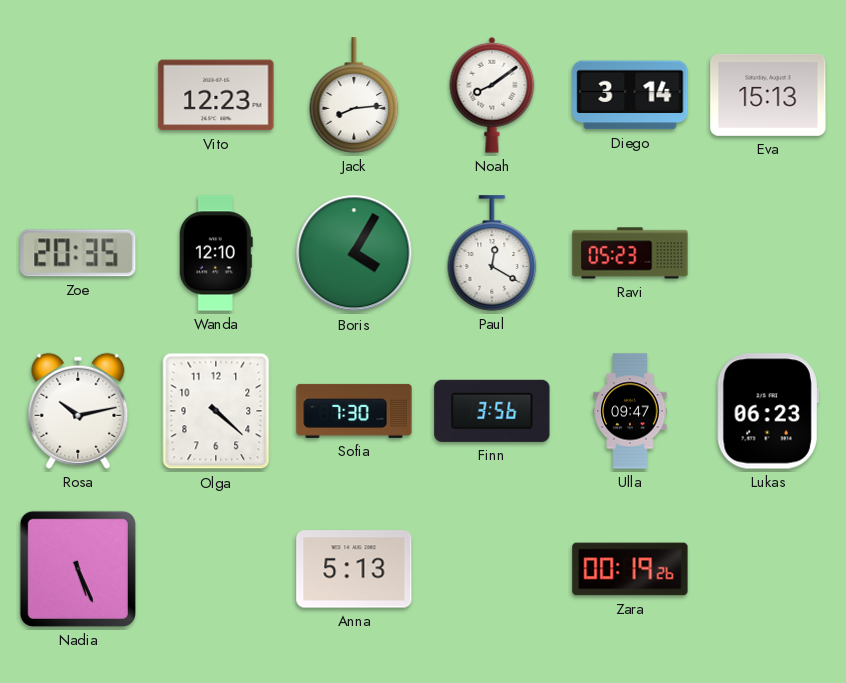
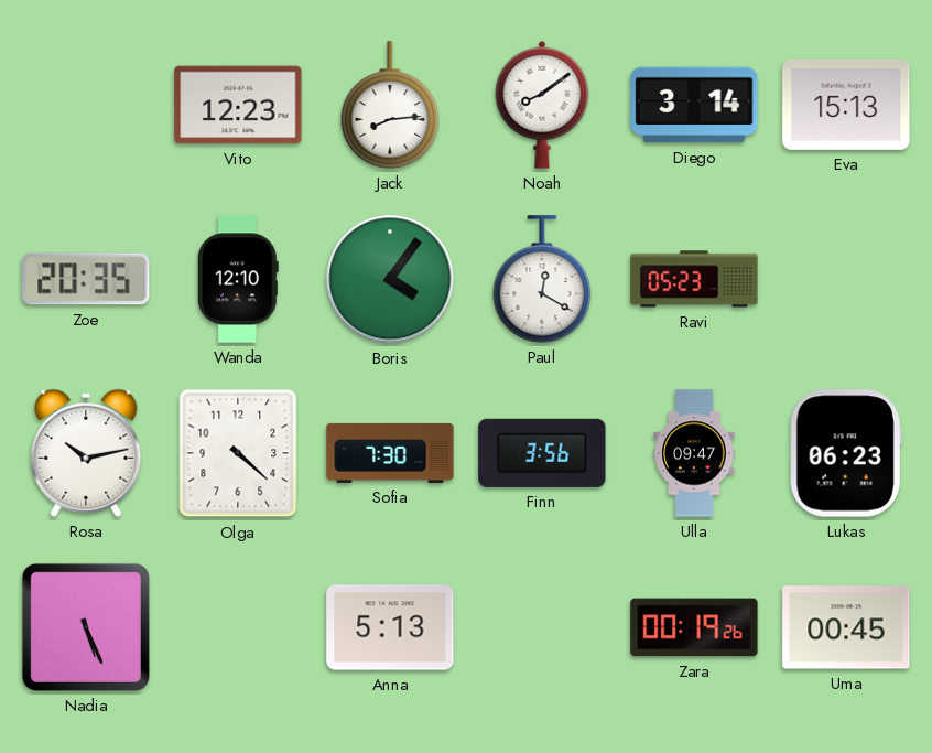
Boris: 4:05 -> 4:06 (390, 279)
Uma: none -> 00:45 (846, 627)
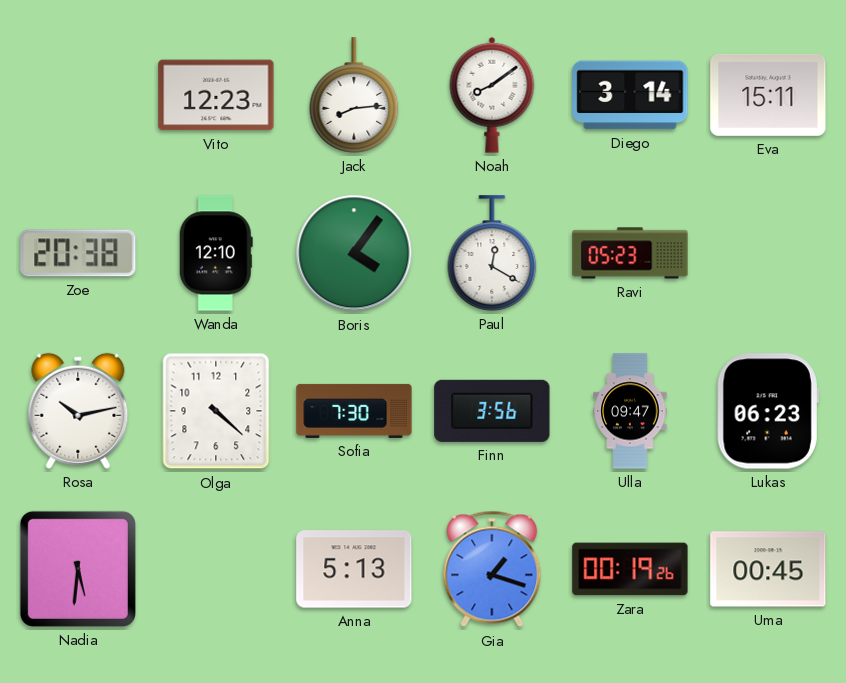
Eva: 15:13 -> 15:11 (768, 95)
Zoe: 20:35 -> 20:38 (78, 253)
Nadia: 5:26 -> 5:31 (78, 569)
Gia: none -> 1:18 (492, 569)
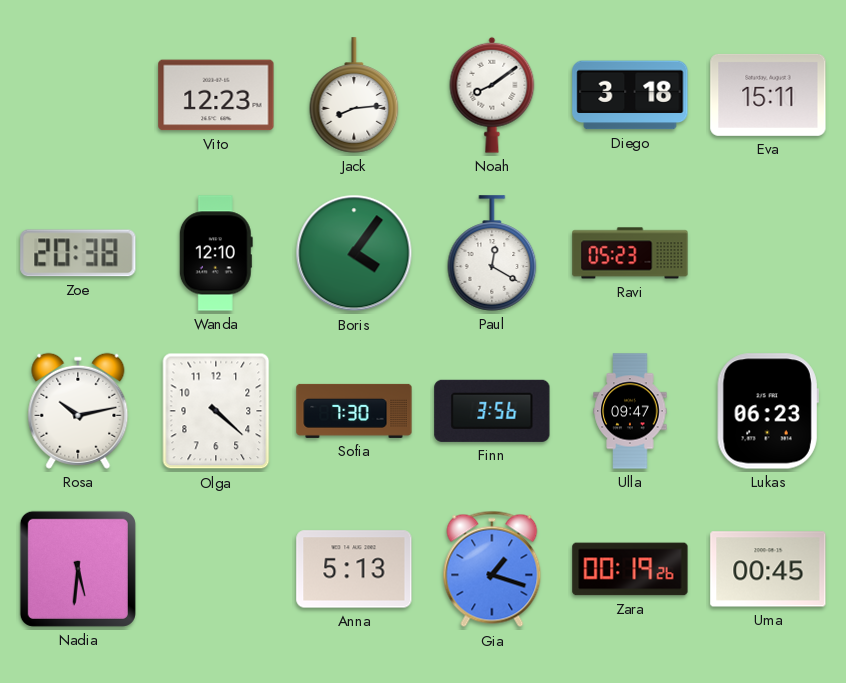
Diego: 3:14 -> 3:18 (630, 95)
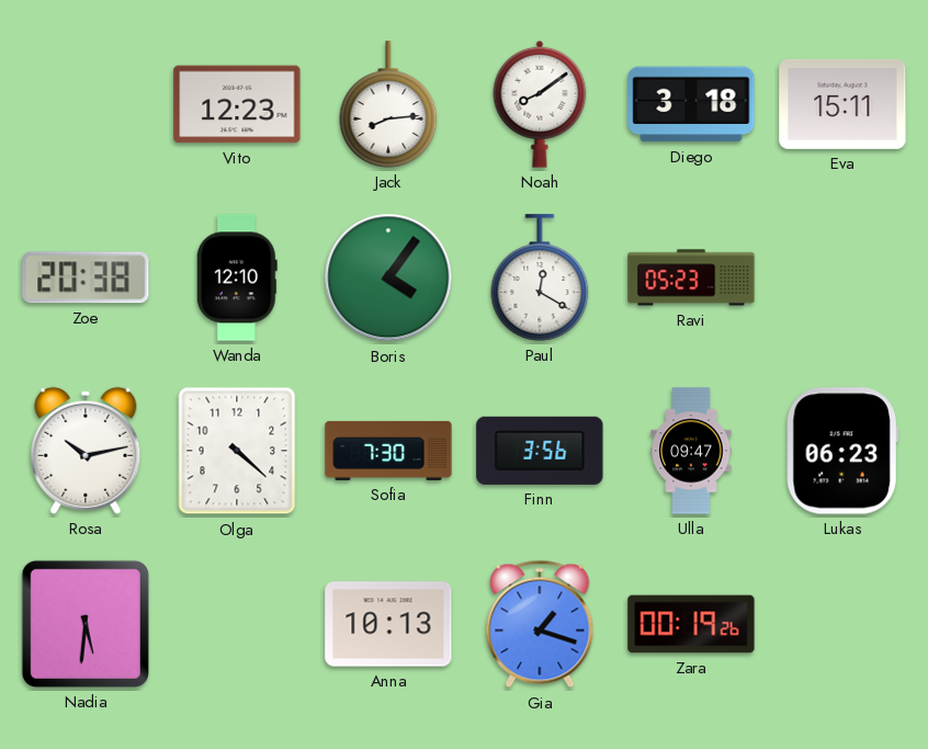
Anna: 5:13 -> 10:13 (388, 624)
Uma: 00:45 -> none (768, 569)
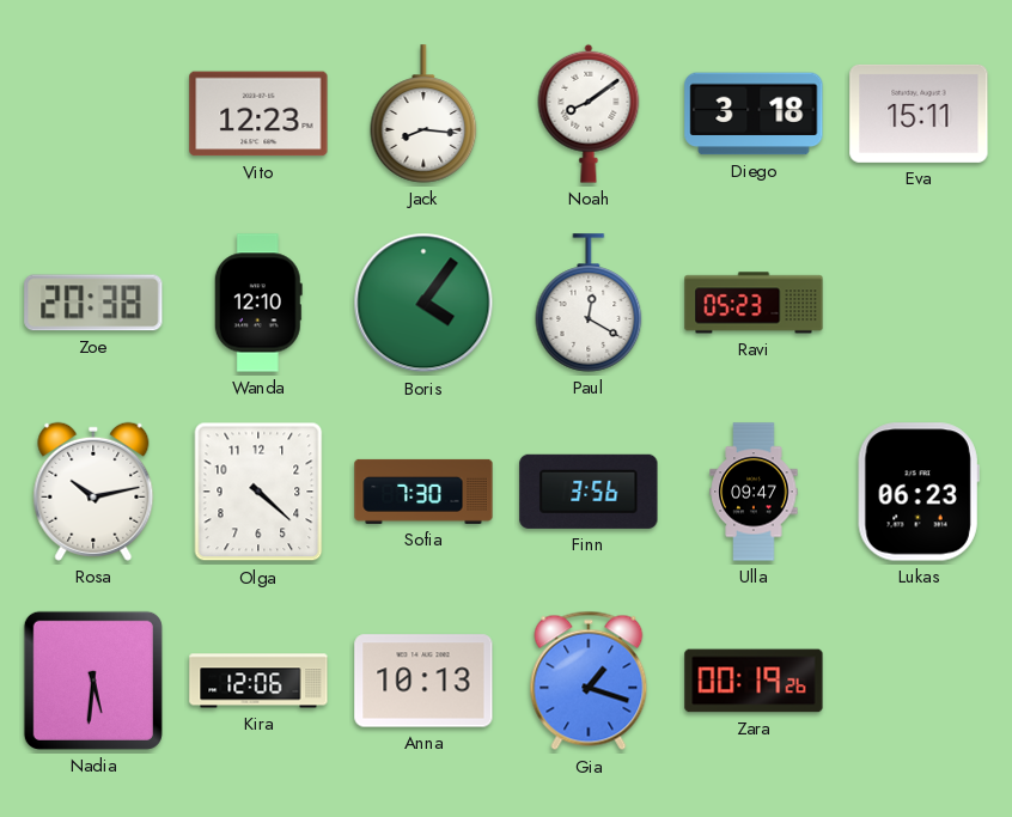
Jack: 8:14 -> 8:16 (423, 114)
Kira: none -> 12:06 (258, 681)
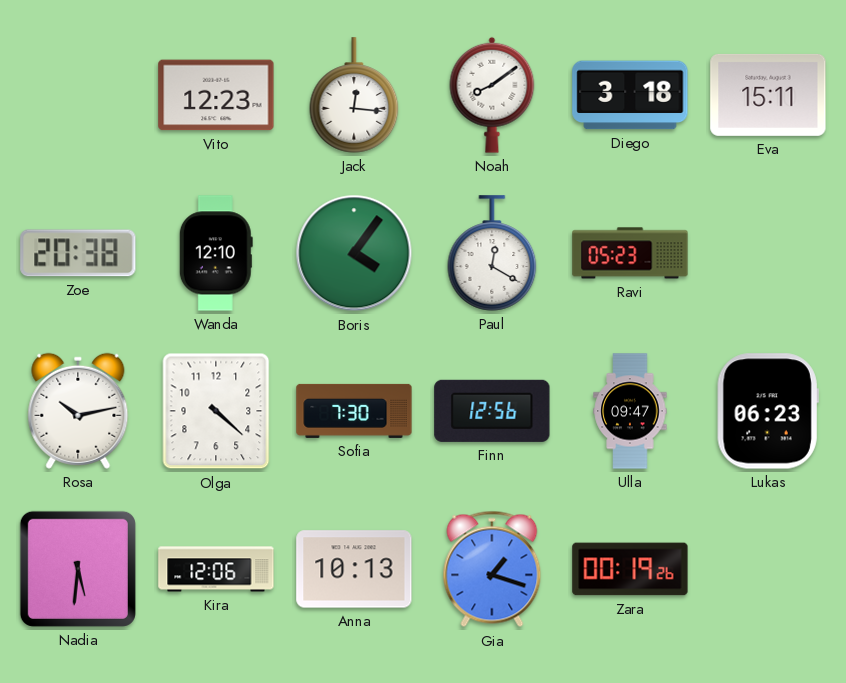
Jack: 8:16 -> 12:16 (354, 95)
Finn: 3:56 -> 12:56 (492, 411)
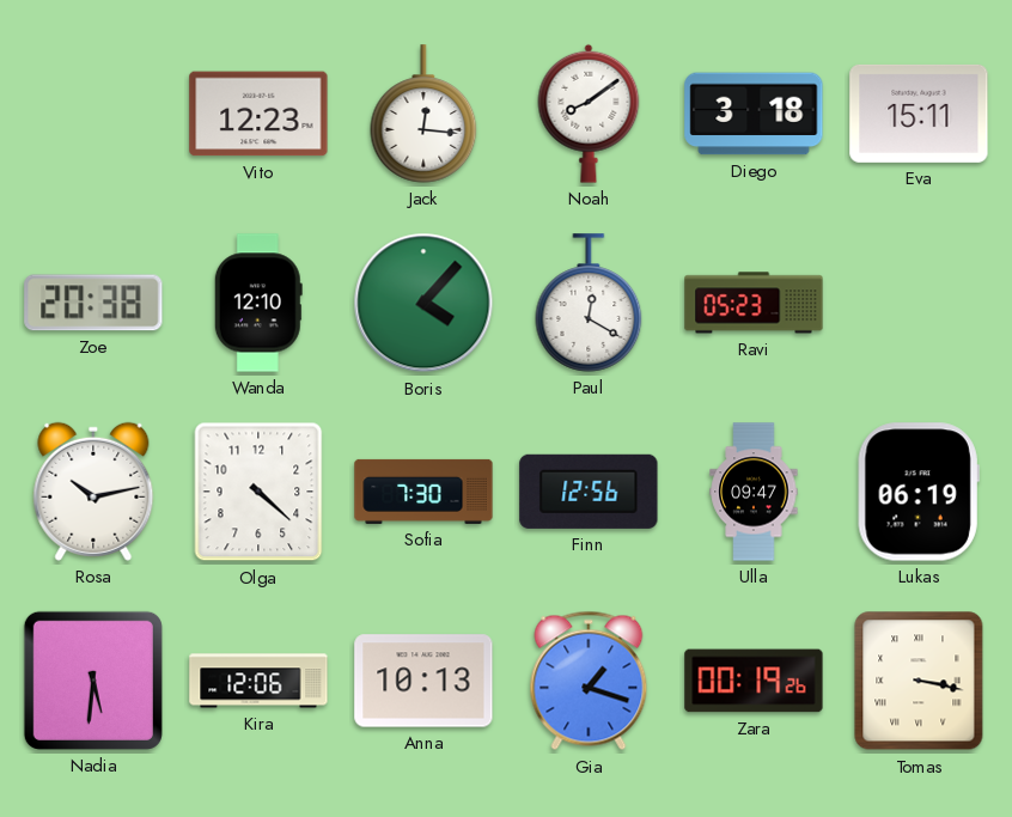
Boris: 4:06 -> 4:07 (423, 303)
Lukas: 06:23 -> 06:19 (919, 492)
Tomas: none -> 3:17 (919, 681)
